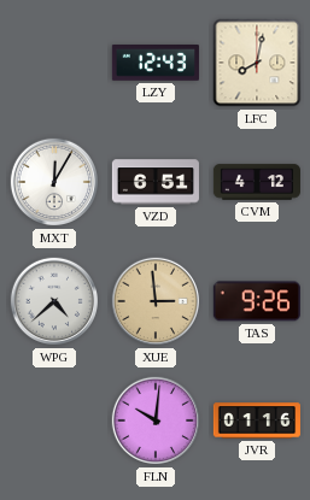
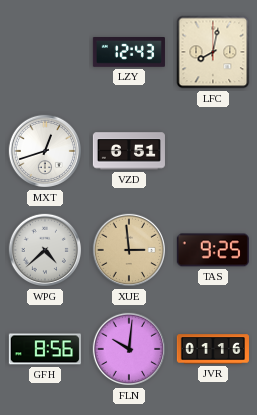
MXT: 12:05 -> 12:42 (45, 151)
CVM: 4:12 -> none (257, 182)
TAS: 9:26 -> 9:25 (213, 250)
GFH: none -> 8:56 (45, 349)
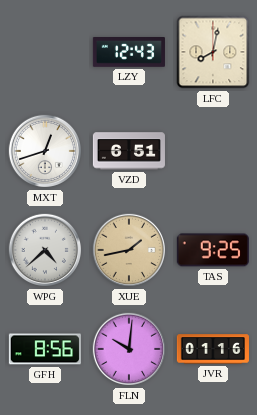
XUE: 2:59 -> 1:43 (129, 250)
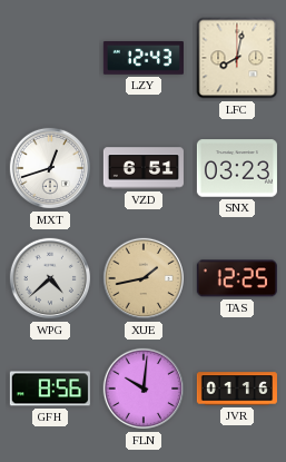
SNX: none -> 03:23 (237, 168)
TAS: 9:25 -> 12:25 (237, 278)
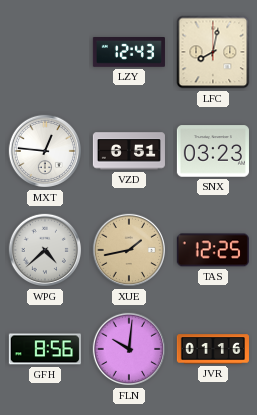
MXT: 12:42 -> 12:46 (45, 151)
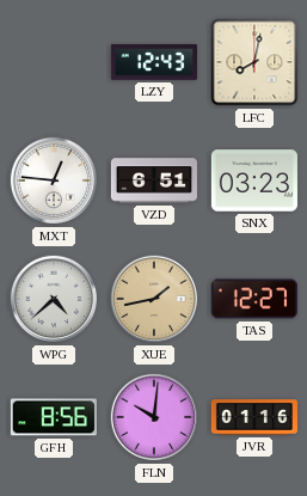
TAS: 12:25 -> 12:27 (254, 299)
